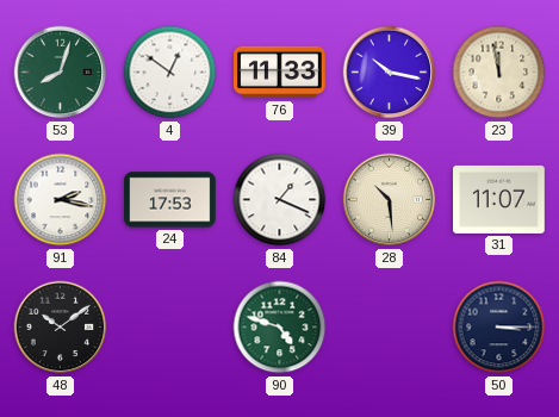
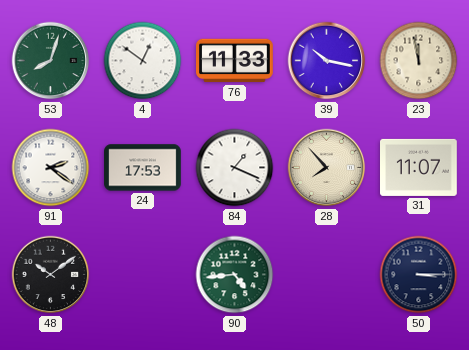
91: 2:17 -> 2:21 (51, 168)
28: 10:29 -> 7:53 (327, 168)
90: 4:48 -> 4:44 (235, 275)
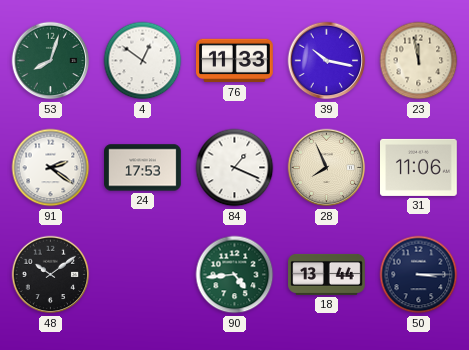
28: 7:53 -> 7:56 (327, 168)
31: 11:07 -> 11:06 (419, 167)
18: none -> 13:44 (327, 274)
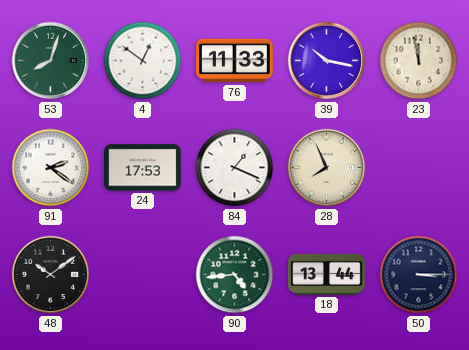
31: 11:06 -> none (419, 167)
